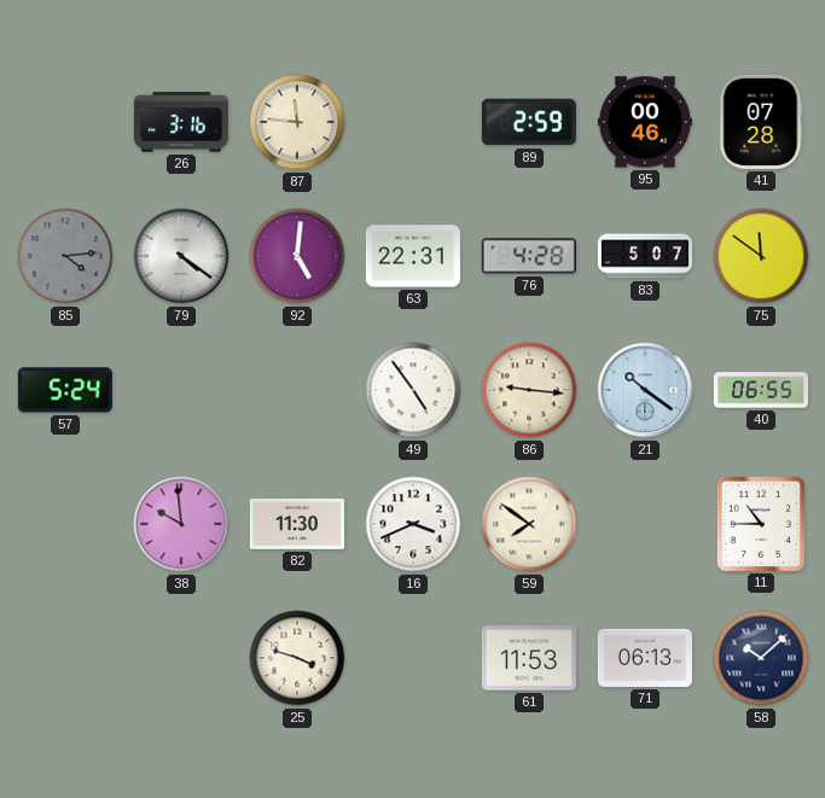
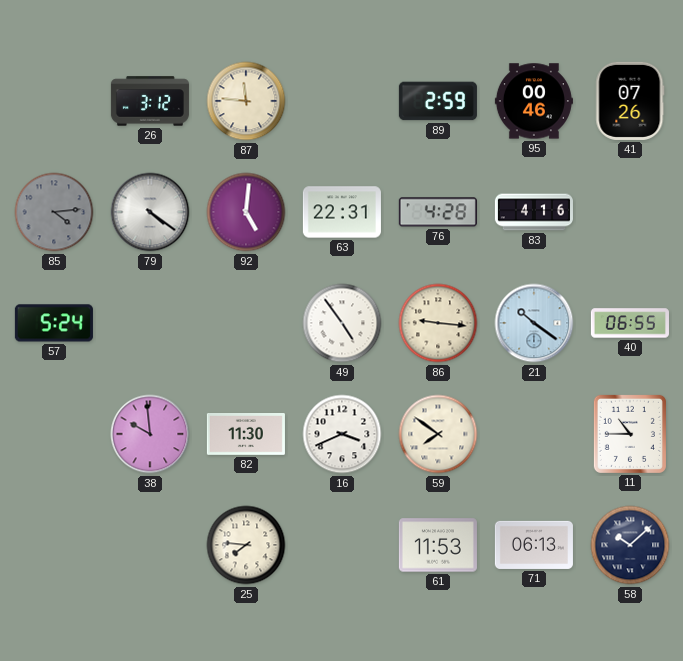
26: 3:16 -> 3:12 (150, 101)
41: 07:28 -> 07:26 (630, 101)
83: 5:07 -> 4:16 (534, 212)
75: 11:51 -> none (761, 256)
25: 3:48 -> 7:46 (246, 545)
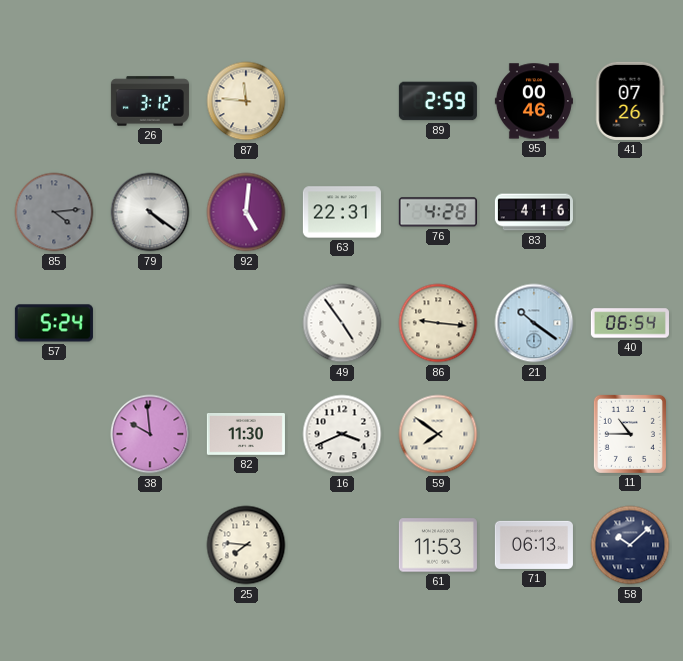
40: 06:55 -> 06:54 (630, 323)
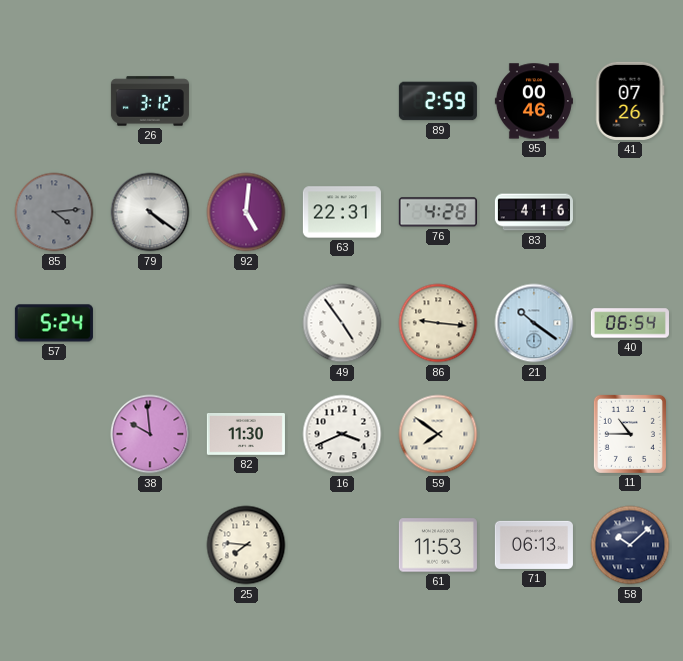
87: 11:46 -> none (246, 101)
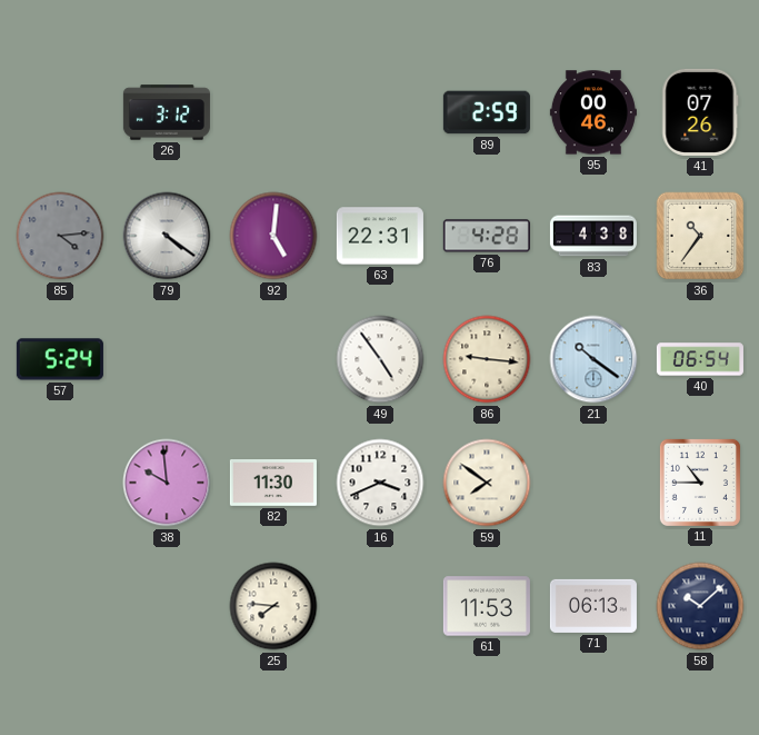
83: 4:16 -> 4:38 (593, 236)
36: none -> 10:36 (700, 236)
